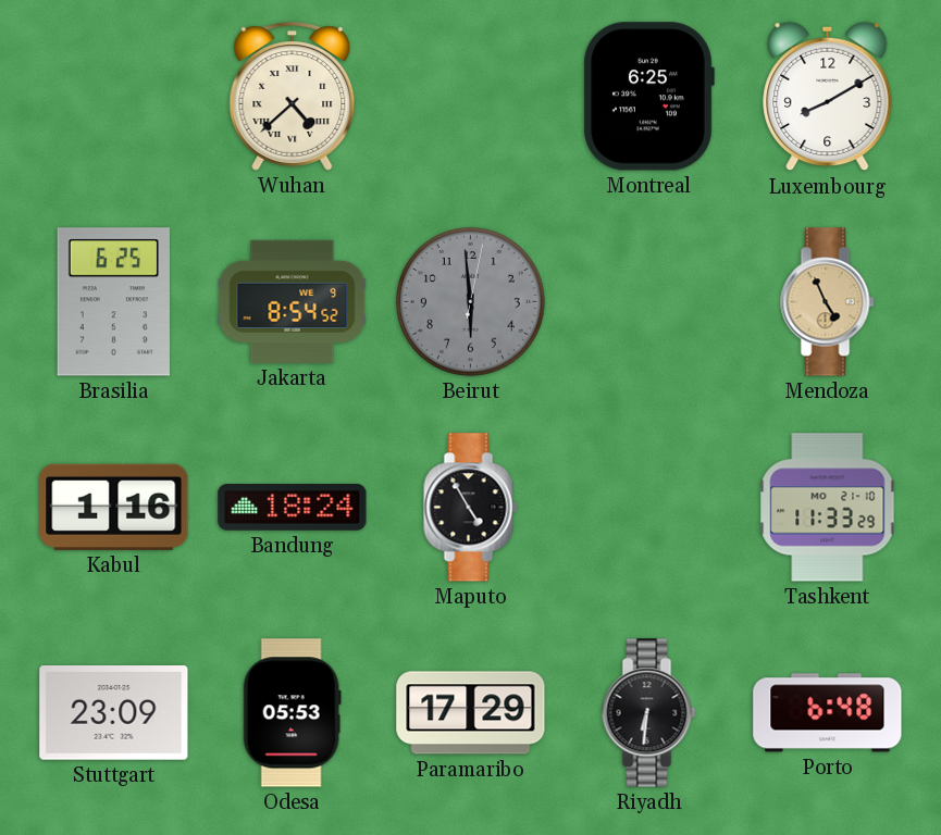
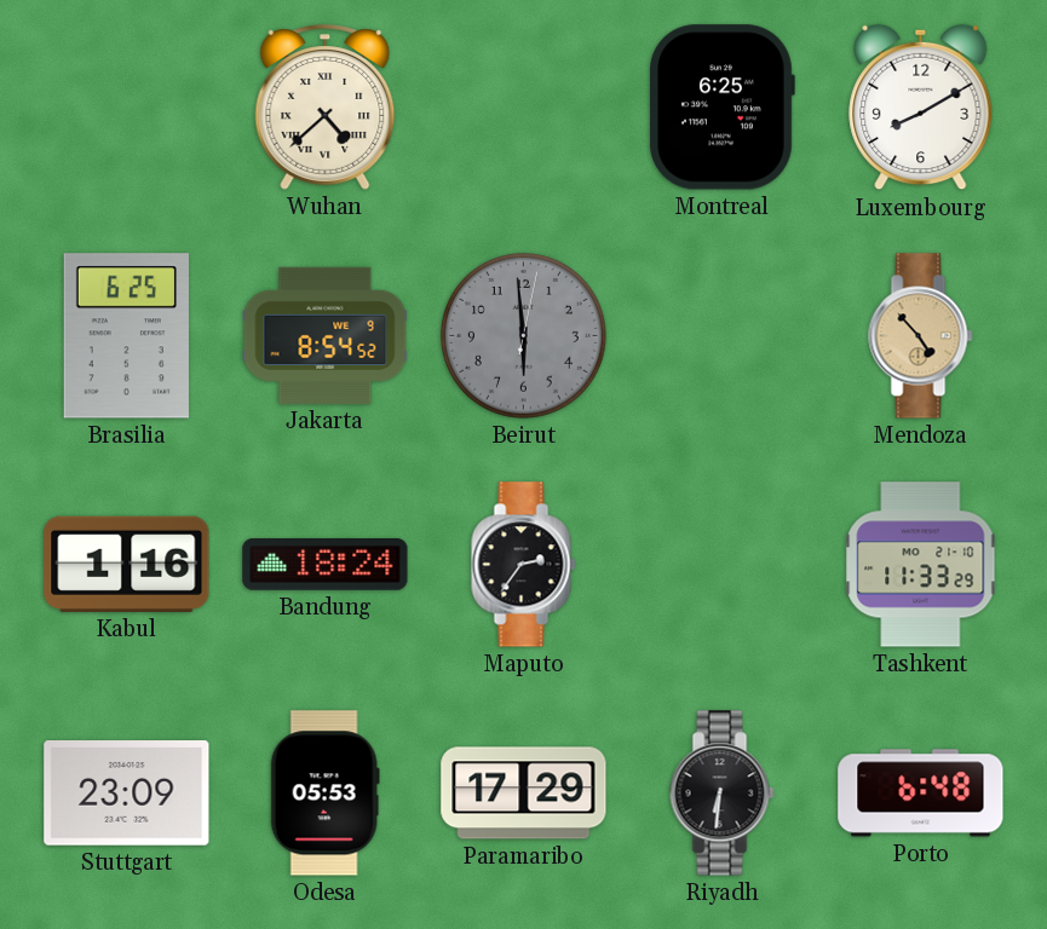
Mendoza: 4:56 -> 4:53 (921, 336)
Maputo: 4:55 -> 2:36 (524, 565)
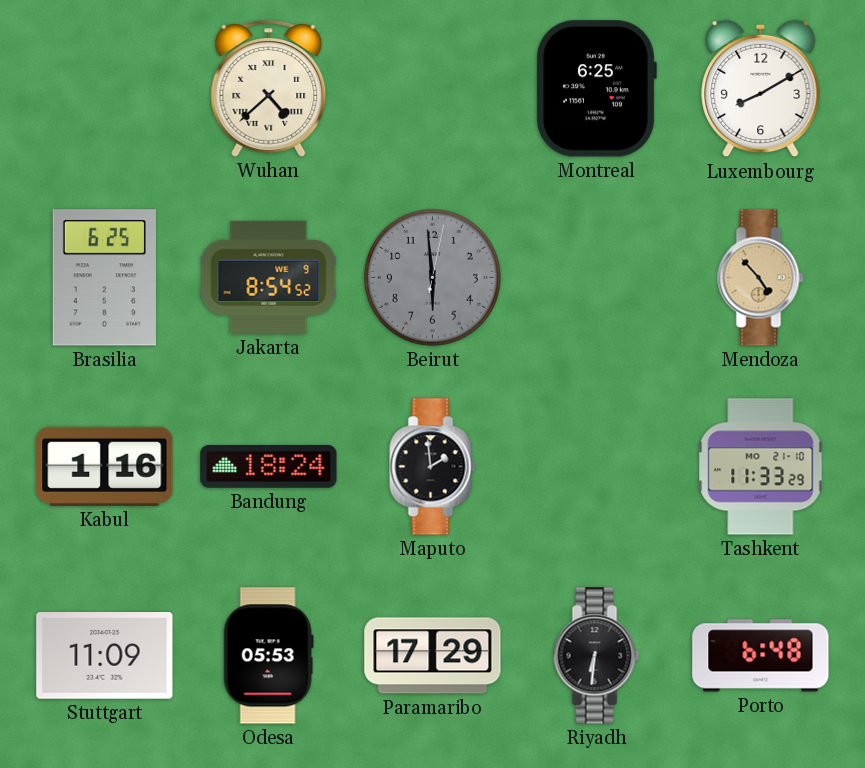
Maputo: 2:36 -> 1:59 (433, 467)
Stuttgart: 23:09 -> 11:09 (105, 656)
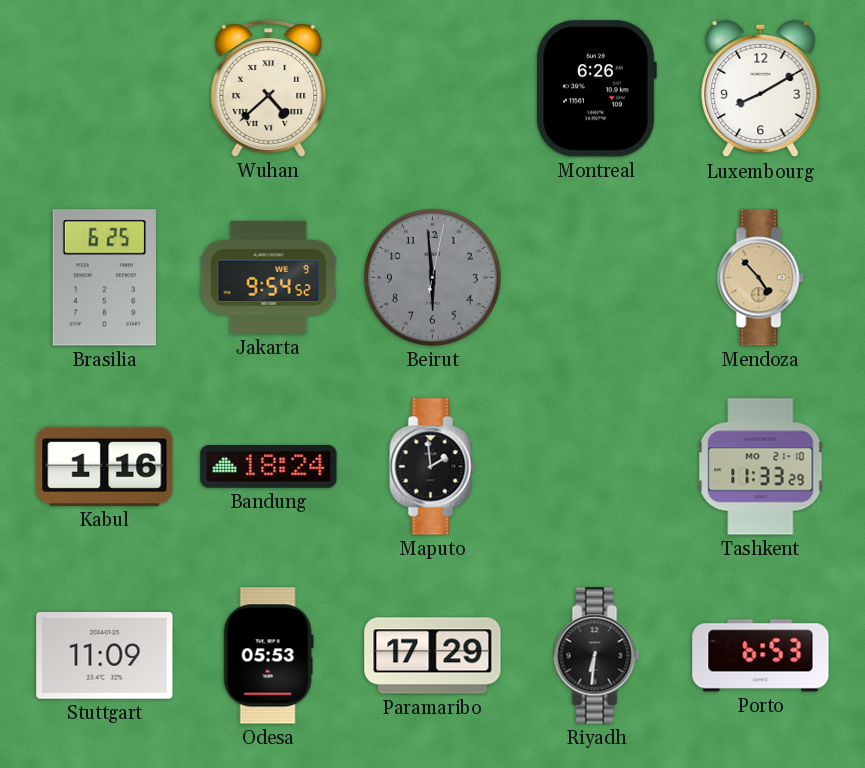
Montreal: 6:25 -> 6:26 (596, 89)
Jakarta: 8:54 -> 9:54 (269, 277)
Porto: 6:48 -> 6:53 (761, 656)
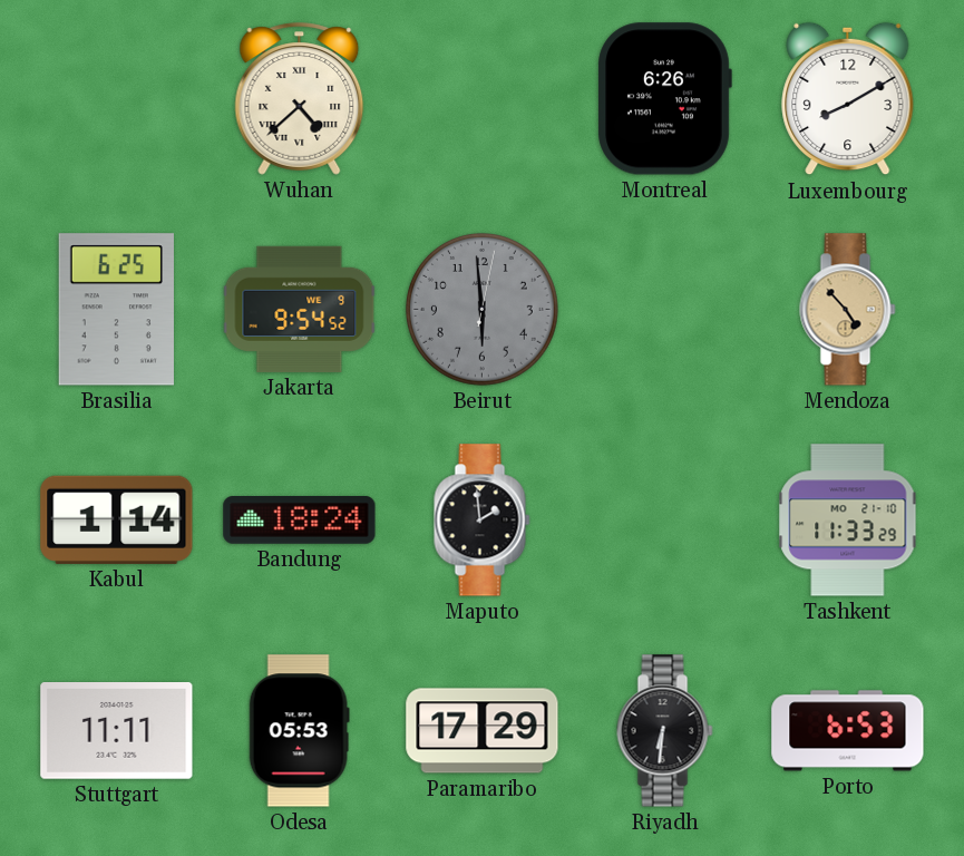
Kabul: 1:16 -> 1:14 (117, 519)
Stuttgart: 11:09 -> 11:11 (117, 731)
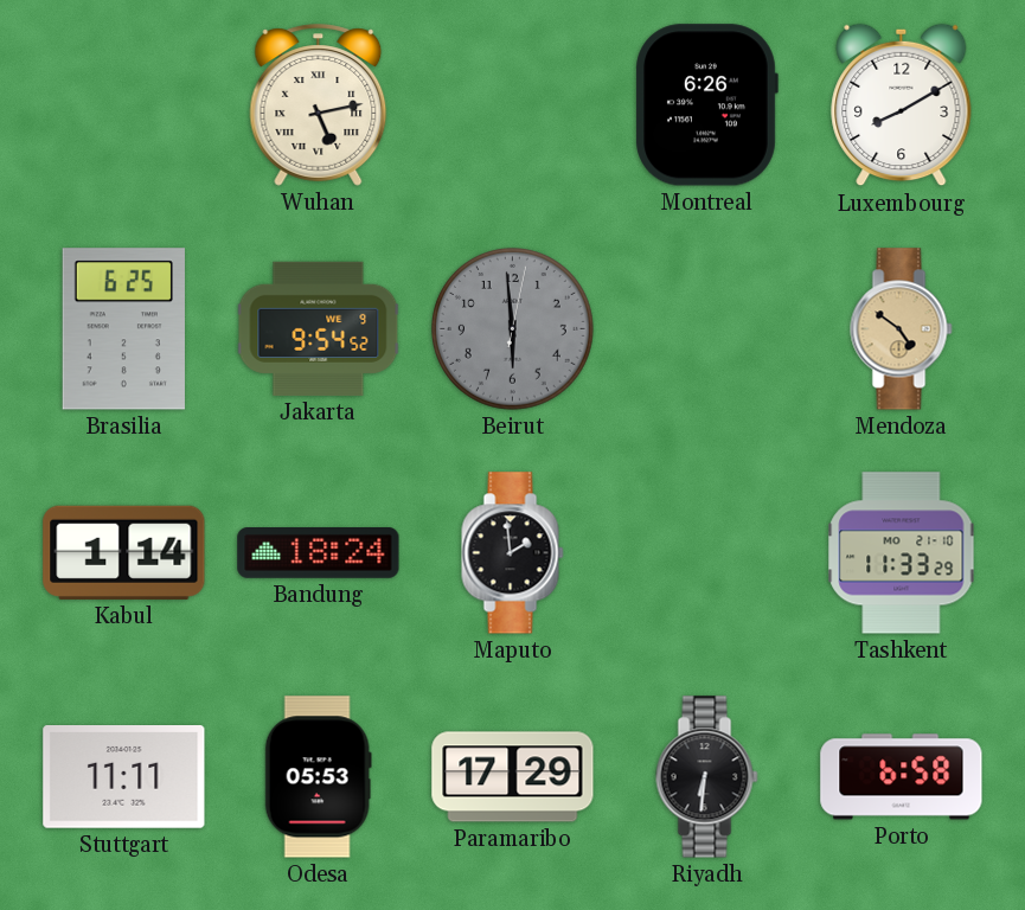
Wuhan: 4:38 -> 5:13 (319, 105)
Mendoza: 4:53 -> 4:51 (902, 329)
Porto: 6:53 -> 6:58 (902, 777)
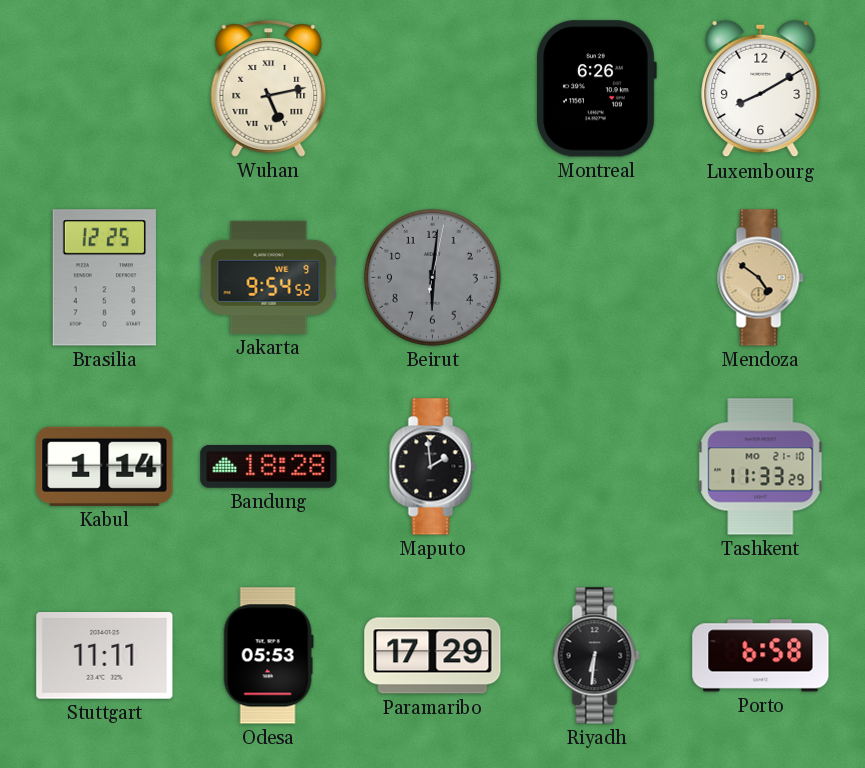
Brasilia: 6:25 -> 12:25 (104, 278)
Beirut: 5:59 -> 6:01 (432, 277)
Bandung: 18:24 -> 18:28 (269, 467)
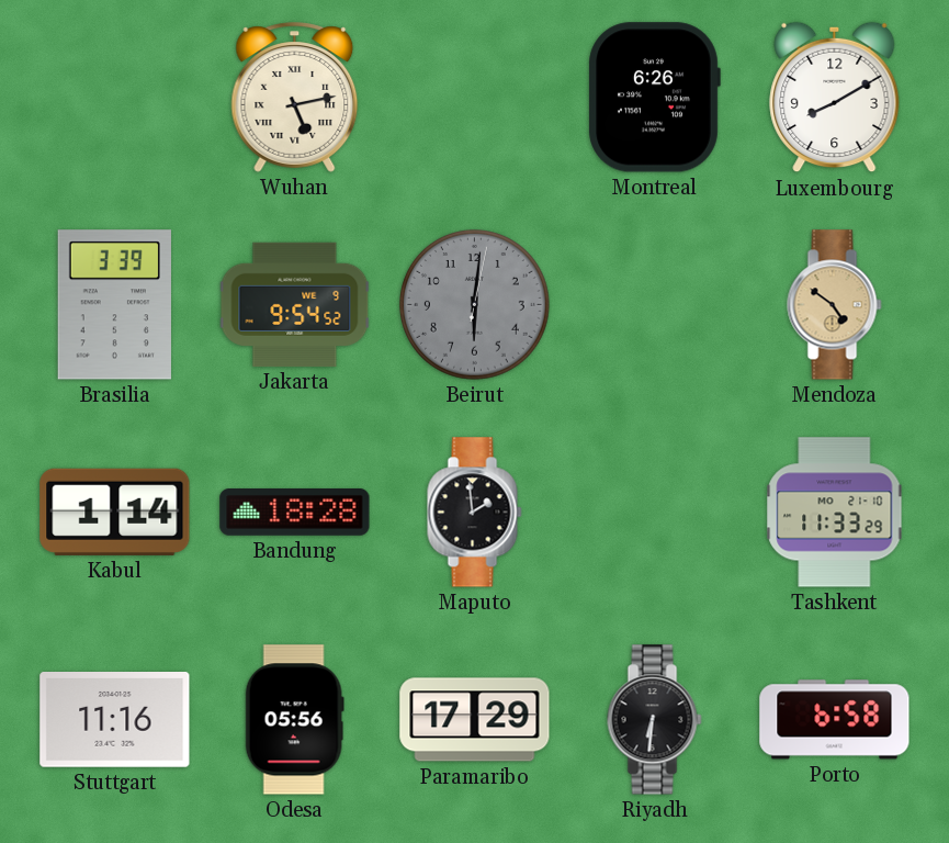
Brasilia: 12:25 -> 3:39 (114, 305)
Stuttgart: 11:11 -> 11:16 (115, 720)
Odesa: 05:53 -> 05:56 (294, 720)
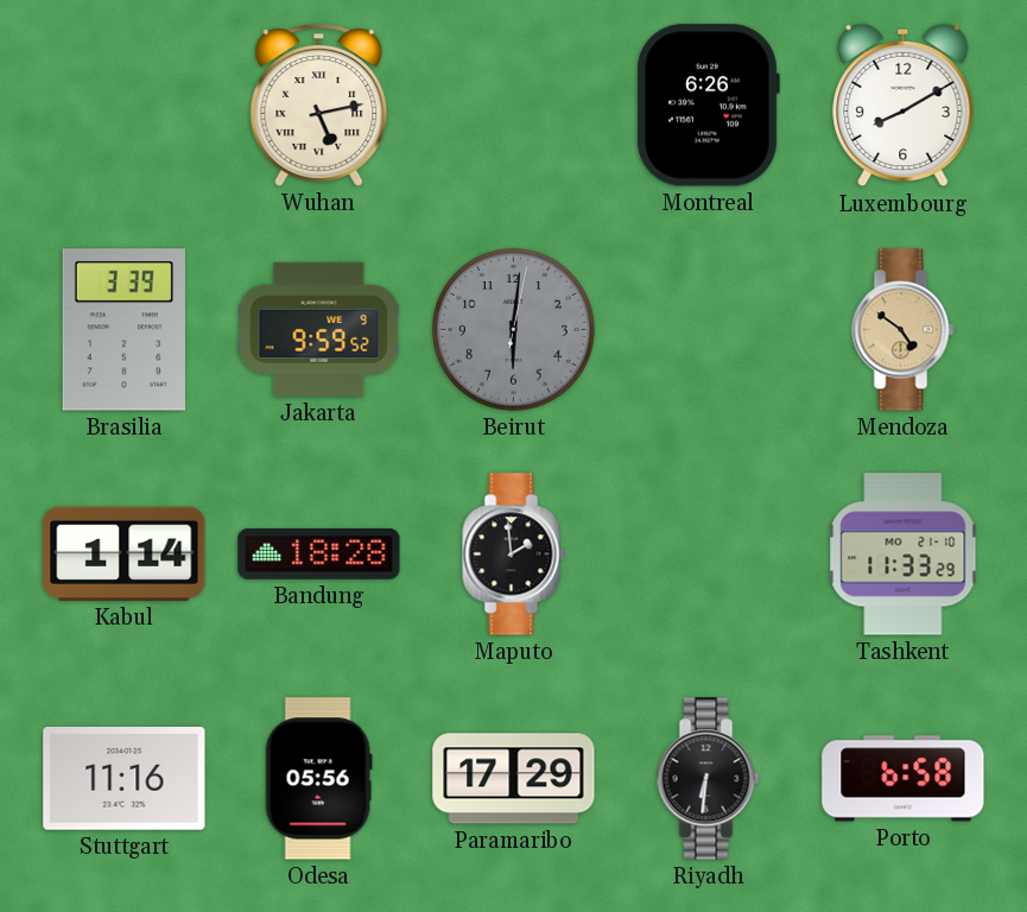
Jakarta: 9:54 -> 9:59 (319, 329)
